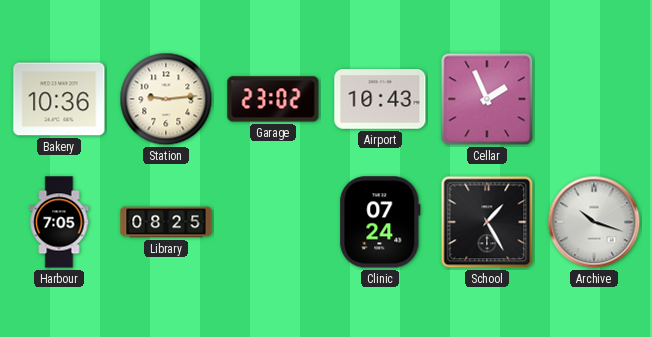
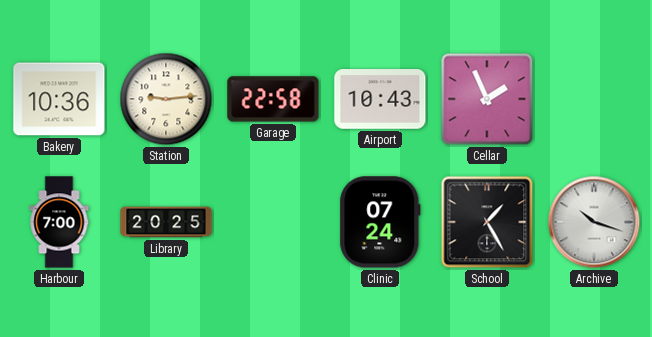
Garage: 23:02 -> 22:58 (273, 99)
Harbour: 7:05 -> 7:00 (59, 222)
Library: 08:25 -> 20:25 (166, 222)
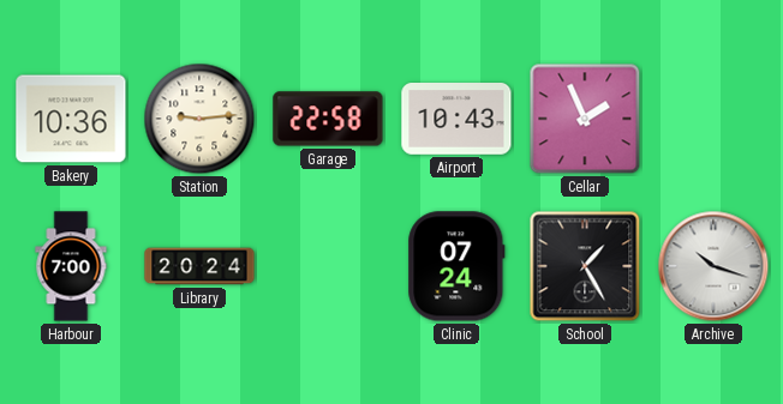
Library: 20:25 -> 20:24 (199, 266)
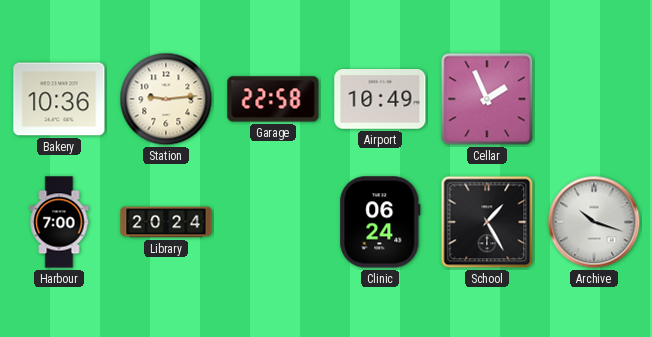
Airport: 10:43 -> 10:49 (380, 100)
Clinic: 07:24 -> 06:24 (380, 222)
